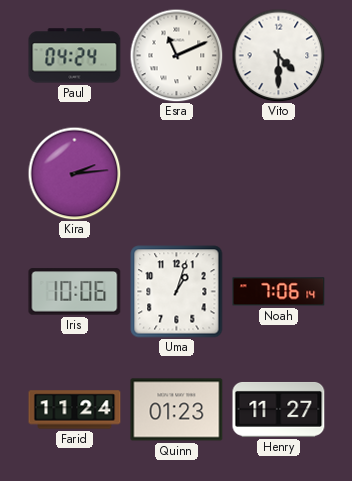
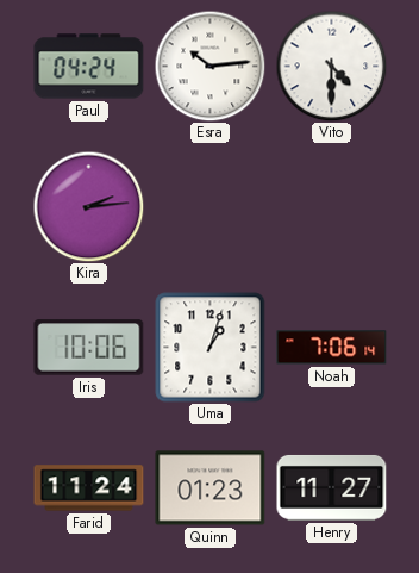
Esra: 11:11 -> 10:14 (209, 66)
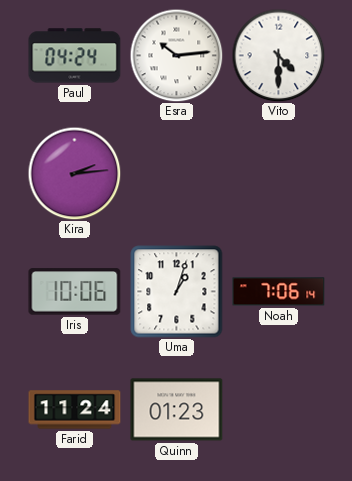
Henry: 11:27 -> none (332, 487)
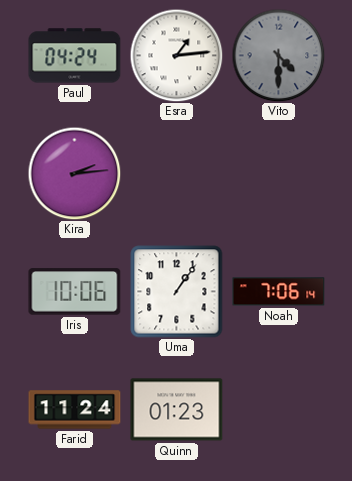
Esra: 10:14 -> 1:14 (176, 55)
Vito dial: white -> grey (278, 55)
Uma: 1:03 -> 1:06 (177, 292)
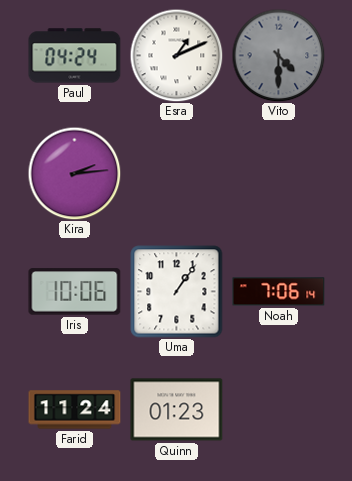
Esra: 1:14 -> 1:11 (176, 55)
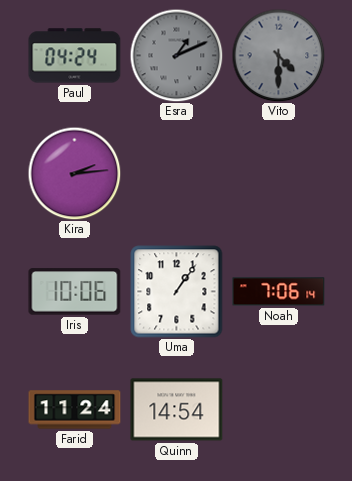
Esra dial: white -> grey (176, 55)
Quinn: 01:23 -> 14:54 (177, 410)
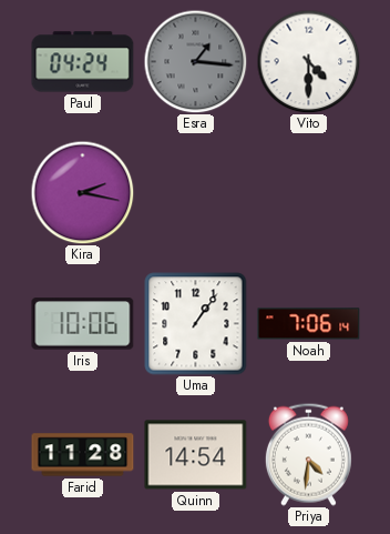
Esra: 1:11 -> 1:16 (195, 61)
Vito dial: grey -> white (308, 61)
Kira: 2:14 -> 2:17 (82, 192)
Farid: 11:24 -> 11:28 (83, 455)
Priya: none -> 4:31 (308, 454)
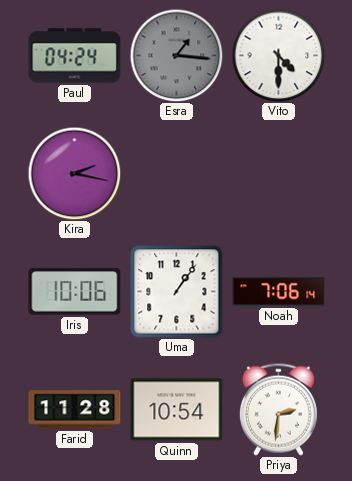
Quinn: 14:54 -> 10:54 (177, 410)
Priya: 4:31 -> 2:31 (278, 409)
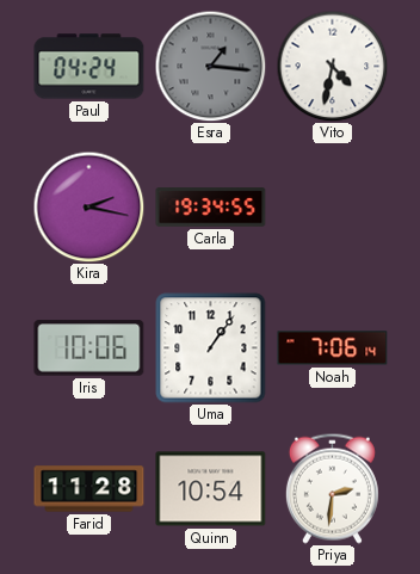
Vito: 4:30 -> 4:32 (332, 66)
Carla: none -> 19:34 (211, 208)
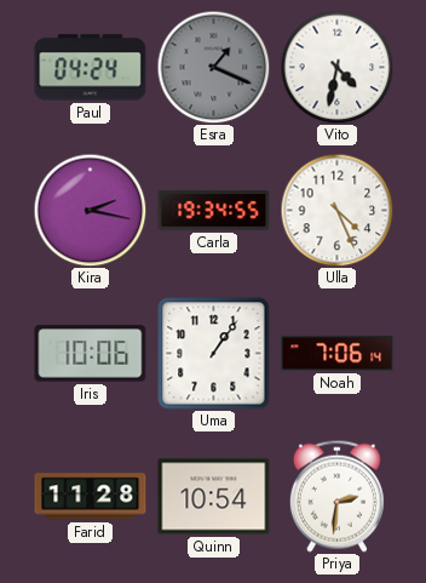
Esra: 1:16 -> 1:19 (213, 67)
Ulla: none -> 4:26 (336, 210)
